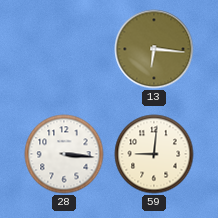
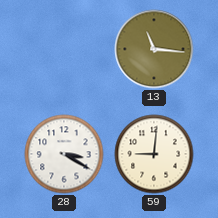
13: 6:16 -> 11:16 (154, 49)
28: 3:16 -> 3:20 (64, 154)
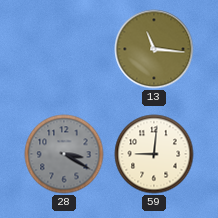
28 dial: white -> grey (64, 154)
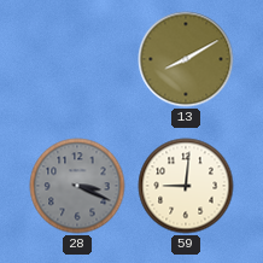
13: 11:16 -> 8:10 (186, 59)
28: 3:20 -> 3:19 (77, 186)
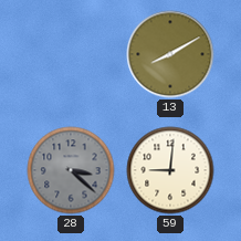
28: 3:19 -> 3:22 (71, 170)
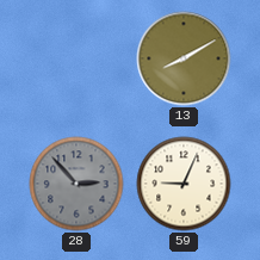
28: 3:22 -> 2:53 (76, 184)
59: 9:01 -> 9:04 (184, 184)
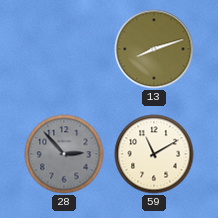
13: 8:10 -> 8:12 (154, 49)
59: 9:04 -> 11:10 (154, 154)
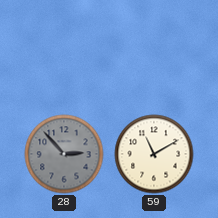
13: 8:12 -> none (154, 49)
